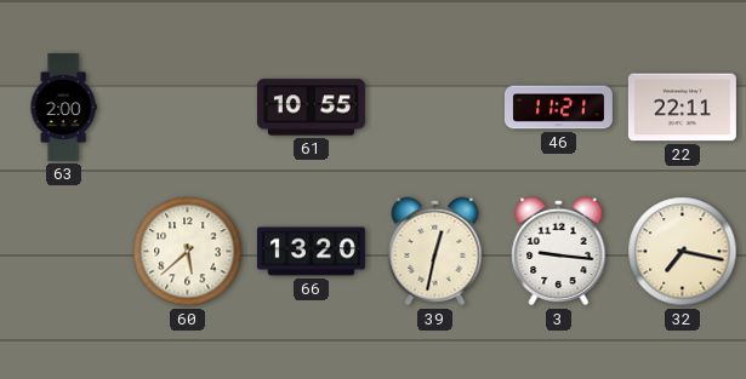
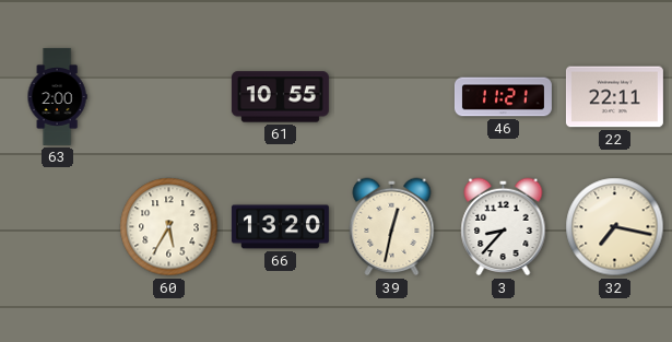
60: 5:38 -> 5:35 (169, 227)
3: 9:16 -> 8:37 (504, 227)
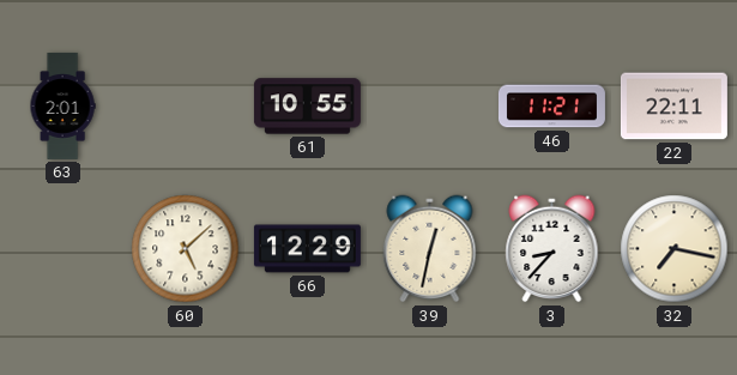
63: 2:00 -> 2:01 (62, 105)
60: 5:35 -> 5:08 (186, 249)
66: 13:20 -> 12:29 (307, 249)
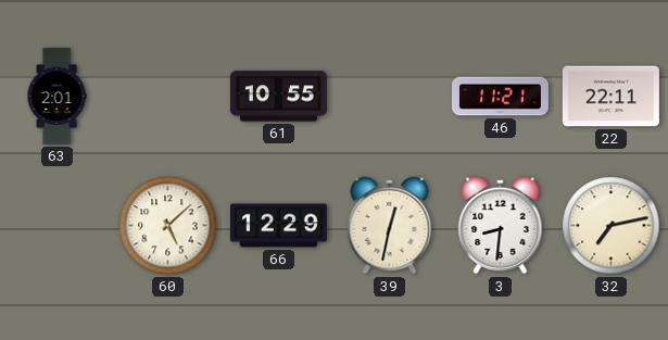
3: 8:37 -> 8:31 (501, 226)
32: 7:17 -> 7:13 (612, 226)
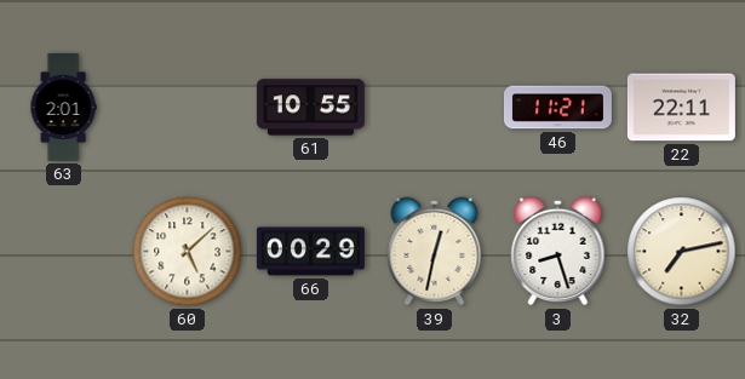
66: 12:29 -> 00:29 (310, 252)
3: 8:31 -> 8:27 (558, 252)
